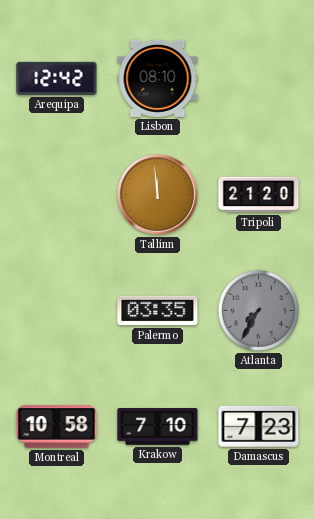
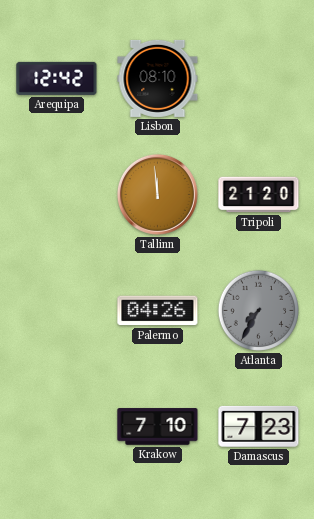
Palermo: 03:35 -> 04:26 (158, 311)
Montreal: 10:58 -> none (57, 427)
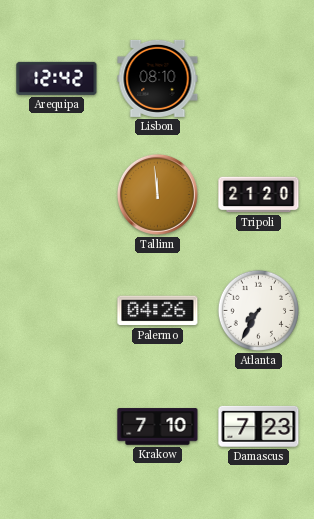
Atlanta dial: grey -> white (258, 310)
